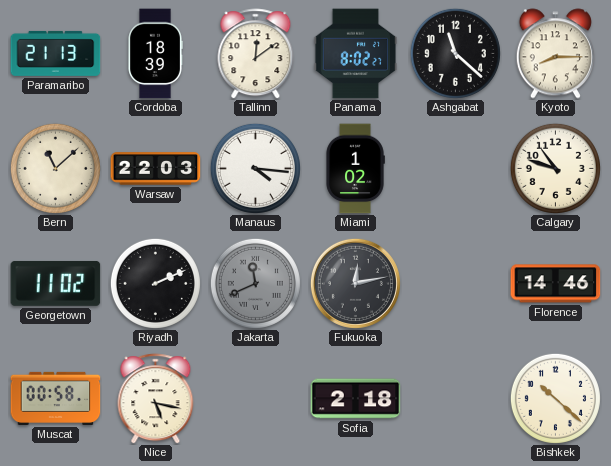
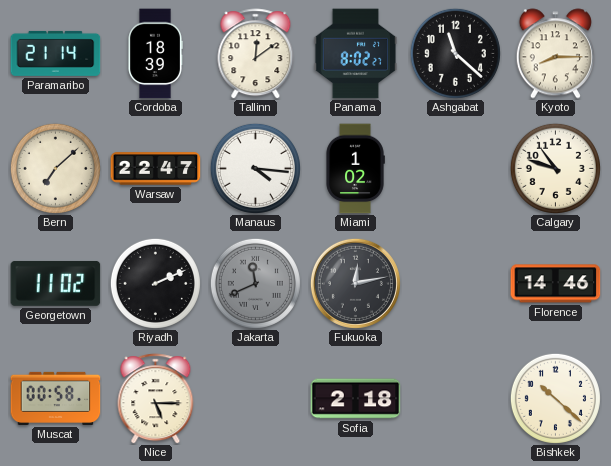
Paramaribo: 21:13 -> 21:14 (56, 53)
Bern: 11:08 -> 7:08 (55, 168)
Warsaw: 22:03 -> 22:47 (156, 169)
Nice: 5:17 -> 5:15 (156, 399)
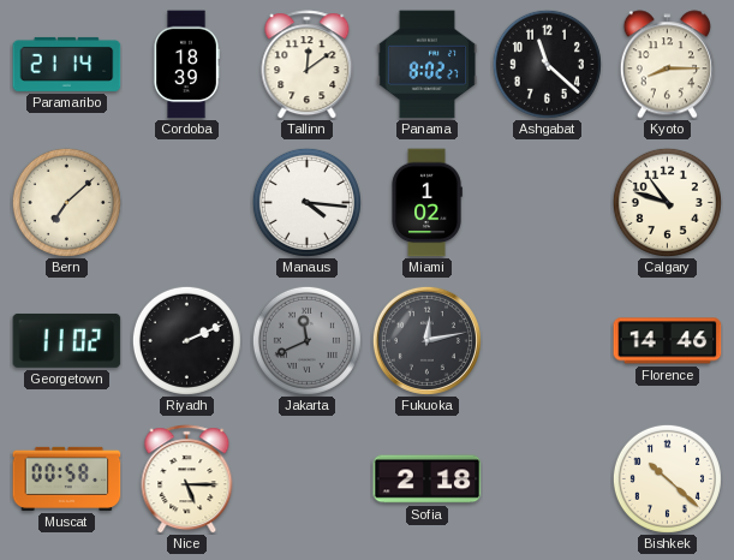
Warsaw: 22:47 -> none (156, 169)
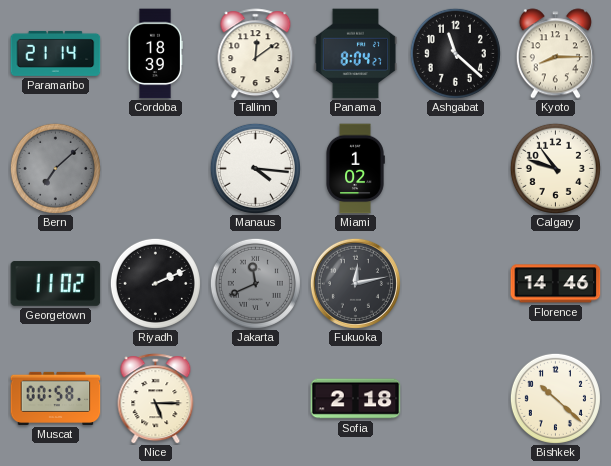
Panama: 8:02 -> 8:04 (356, 54)
Bern dial: cream -> grey (55, 168)
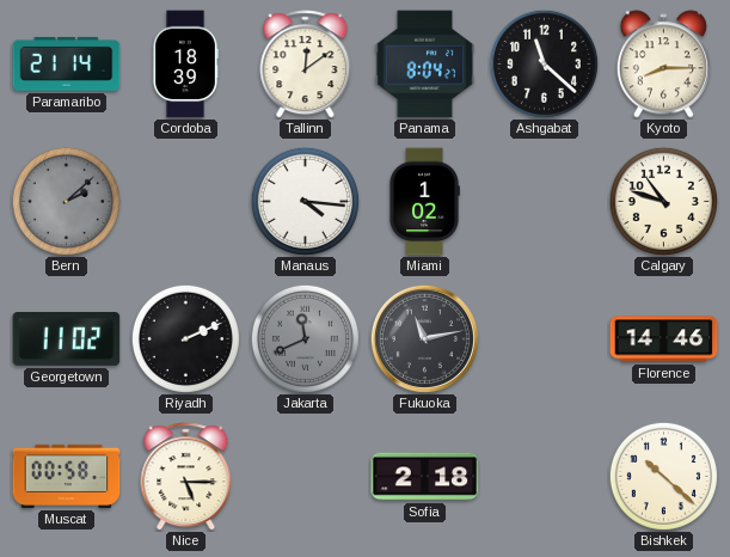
Bern: 7:08 -> 2:08 (66, 201)
Fukuoka: 12:13 -> 11:13 (424, 338)
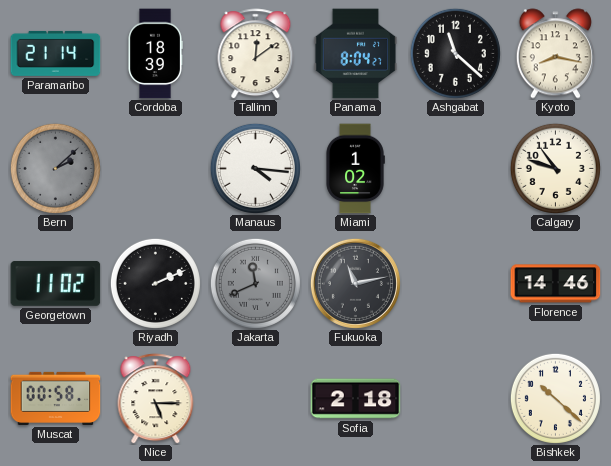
Kyoto: 8:15 -> 8:17 (555, 54)
